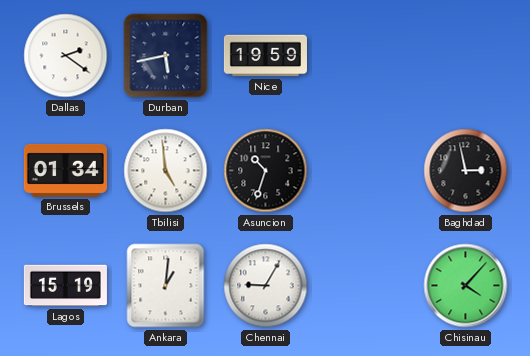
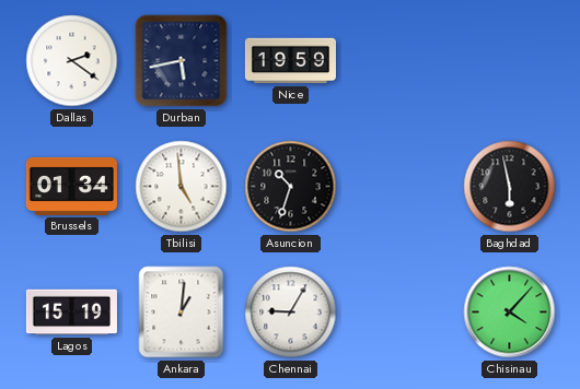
Baghdad: 2:58 -> 5:58 (510, 187)
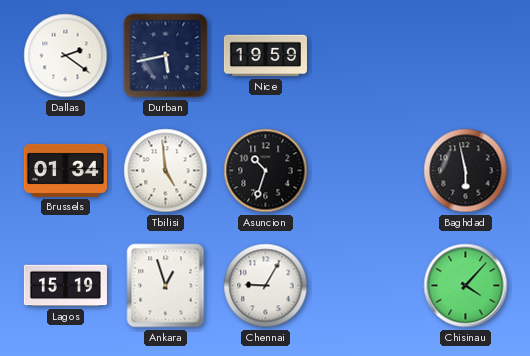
Ankara: 1:01 -> 12:57 (166, 286)
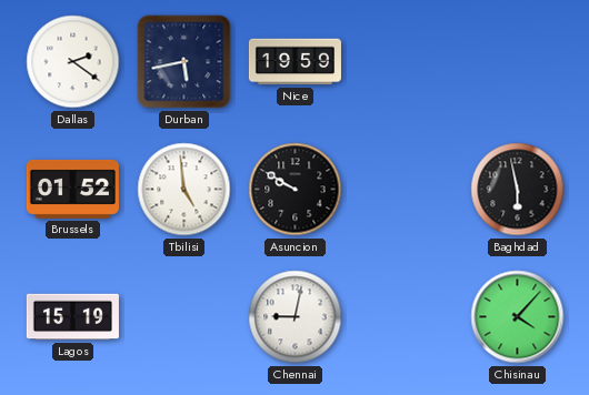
Brussels: 01:34 -> 01:52 (72, 189)
Asuncion: 10:33 -> 9:50 (296, 190)
Ankara: 12:57 -> none (166, 286)
Chennai: 9:05 -> 9:02 (296, 317)
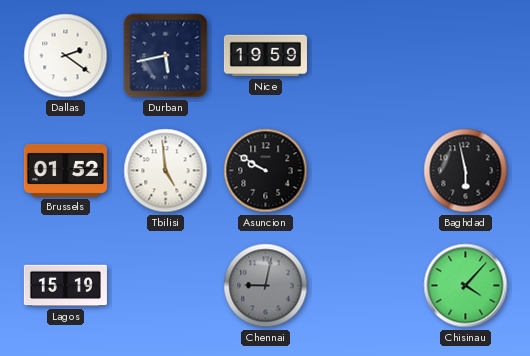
Chennai dial: white -> grey (266, 286)
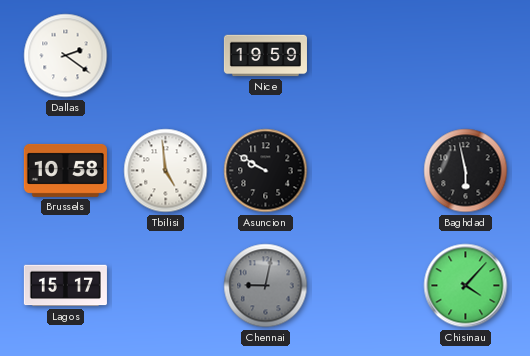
Durban: 5:43 -> none (166, 56)
Brussels: 01:52 -> 10:58 (65, 170)
Lagos: 15:19 -> 15:17 (65, 286)
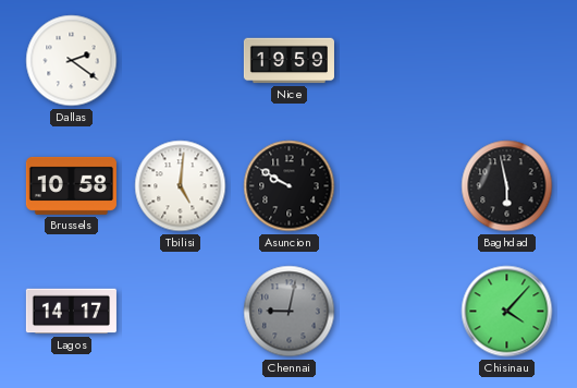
Tbilisi: 4:59 -> 5:01 (181, 186)
Lagos: 15:17 -> 14:17 (71, 312)
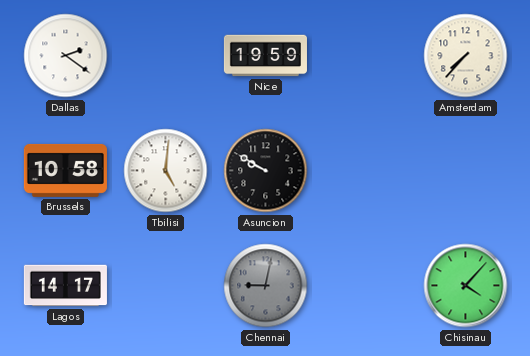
Amsterdam: none -> 7:37 (466, 56)
Baghdad: 5:58 -> none (507, 186)
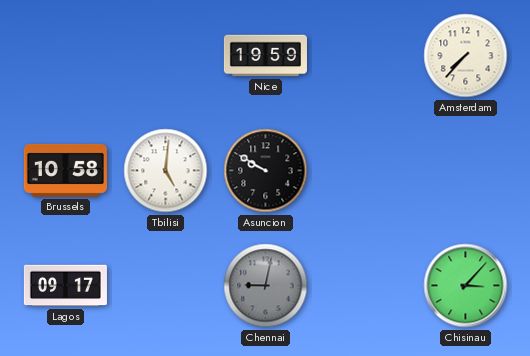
Dallas: 2:21 -> none (66, 56)
Lagos: 14:17 -> 09:17 (65, 286)
Chisinau: 4:07 -> 3:07 (466, 286)
